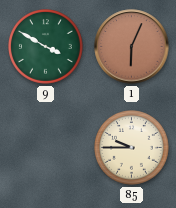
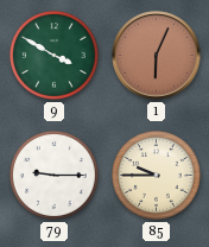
79: none -> 9:15 (55, 176)
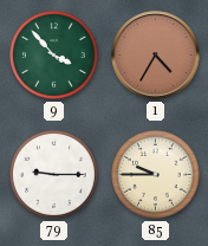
9: 3:50 -> 3:53 (54, 56)
1: 6:04 -> 4:35 (156, 56)
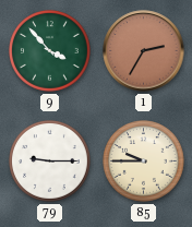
1: 4:35 -> 2:35 (144, 51)
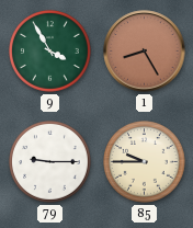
9: 3:53 -> 3:55 (50, 52)
1: 2:35 -> 8:25 (145, 52)
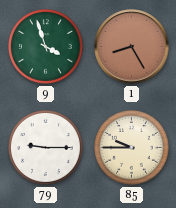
9: 3:55 -> 3:57 (46, 47)
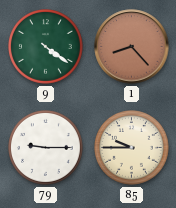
9: 3:57 -> 4:21 (46, 47)
1: 8:25 -> 8:23 (132, 47)
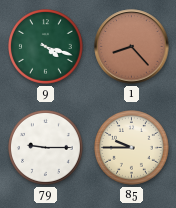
9: 4:21 -> 4:18 (46, 47)
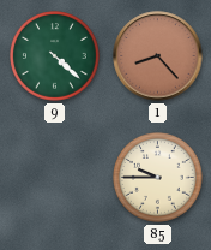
9: 4:18 -> 4:22 (55, 56)
79: 9:15 -> none (46, 148)
